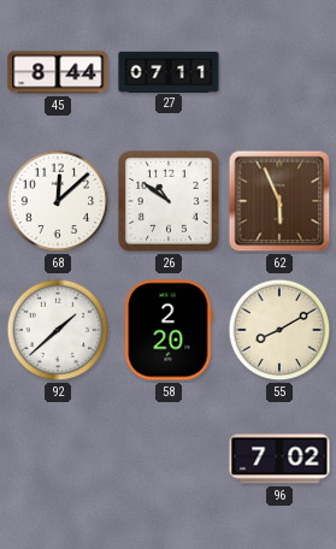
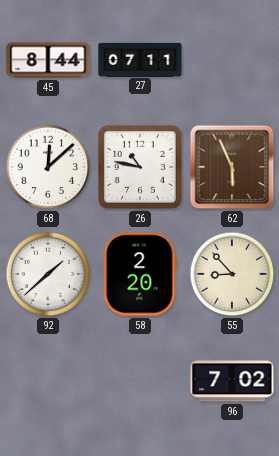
26: 10:51 -> 10:47 (141, 168)
55: 8:10 -> 8:53 (232, 274)
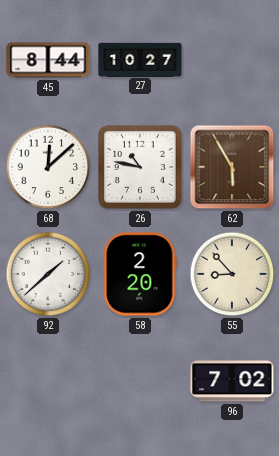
27: 07:11 -> 10:27 (140, 59)
62: 5:56 -> 5:55 (232, 167)
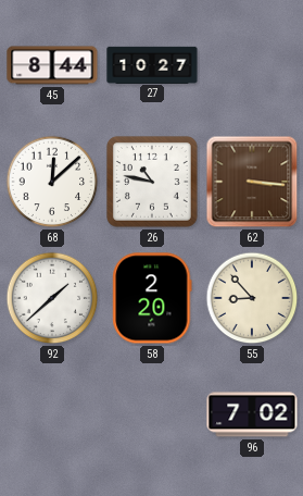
62: 5:55 -> 3:16 (252, 182)
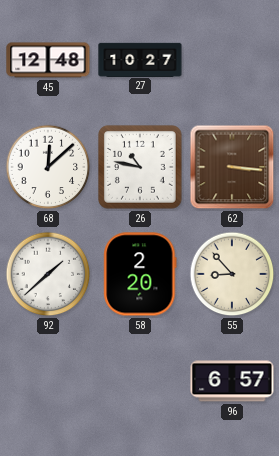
45: 8:44 -> 12:48 (48, 60)
96: 7:02 -> 6:57 (232, 381)
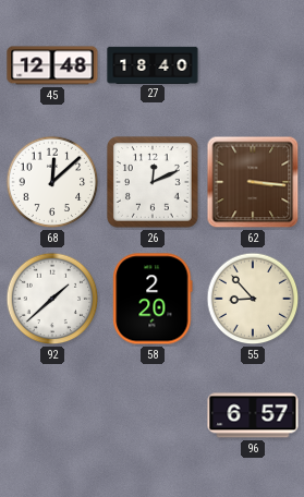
27: 10:27 -> 18:40 (153, 64)
26: 10:47 -> 12:11 (154, 183)
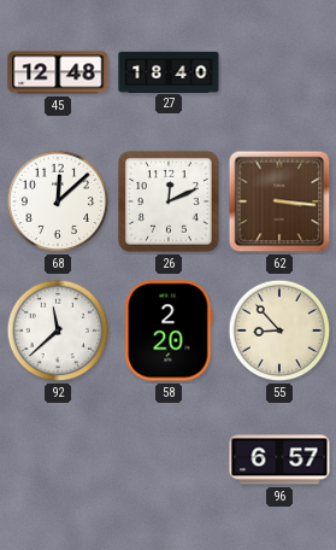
92: 1:38 -> 11:38 (58, 330)
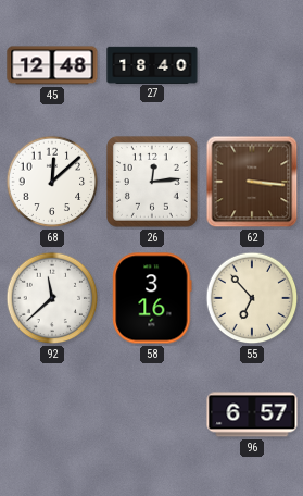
26: 12:11 -> 12:14 (153, 183)
58: 2:20 -> 3:16 (152, 298)
55: 8:53 -> 6:53 (252, 298)
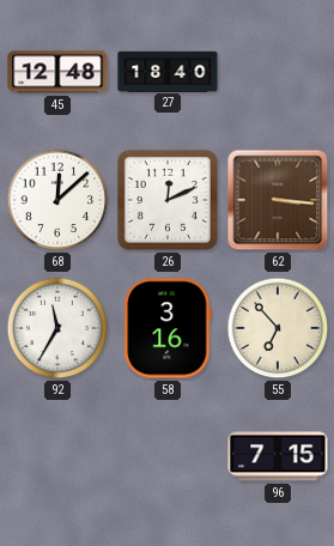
26: 12:14 -> 12:11 (169, 201)
92: 11:38 -> 11:35 (57, 328)
96: 6:57 -> 7:15 (278, 456)
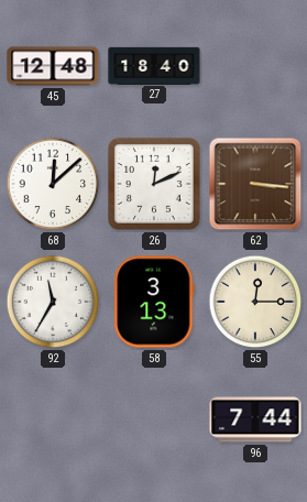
58: 3:16 -> 3:13 (154, 302)
55: 6:53 -> 12:15 (255, 302)
96: 7:15 -> 7:44 (255, 419)
